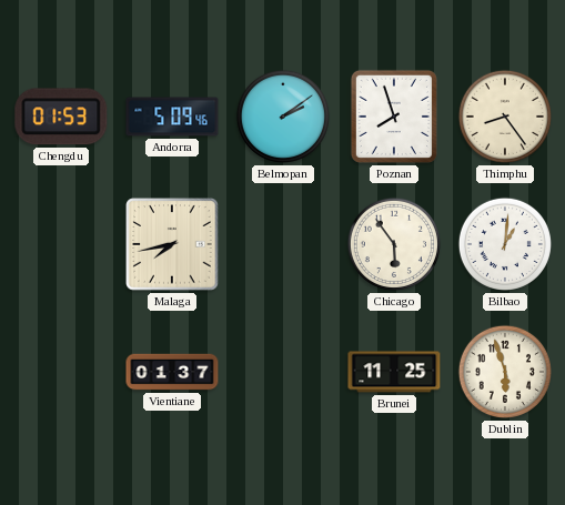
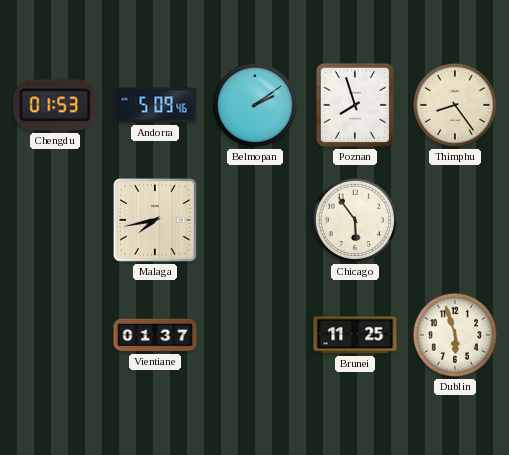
Bilbao: 1:01 -> none (505, 244)
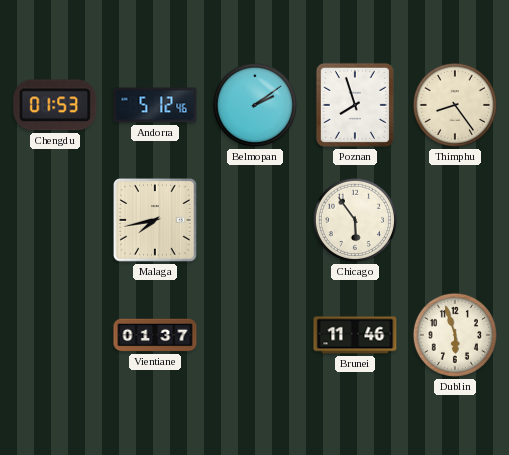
Andorra: 5:09 -> 5:12 (155, 105)
Brunei: 11:25 -> 11:46 (355, 335)
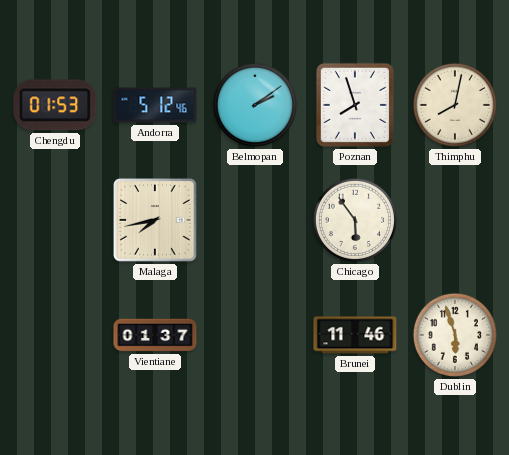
Thimphu: 8:24 -> 8:02 (455, 105)
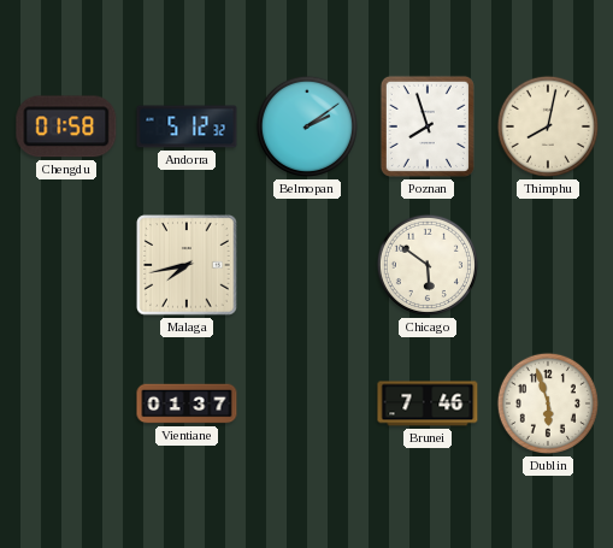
Chengdu: 01:53 -> 01:58 (66, 126)
Andorra: 5:12:46 -> 5:12:32 (187, 126)
Chicago: 5:54 -> 5:51 (428, 265)
Brunei: 11:46 -> 7:46 (428, 403)
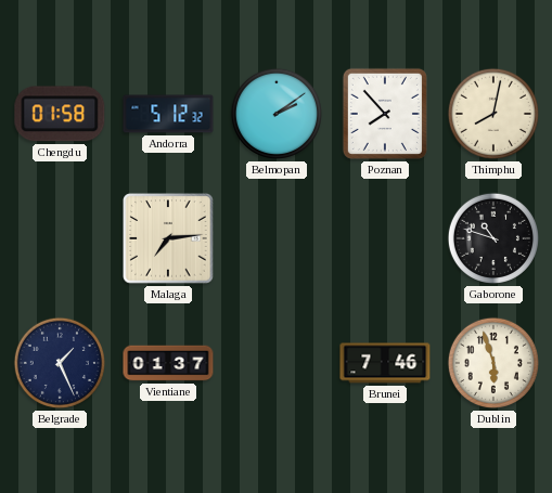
Poznan: 7:57 -> 7:53 (385, 114)
Malaga: 7:43 -> 7:14 (168, 238)
Chicago: 5:51 -> none (428, 265)
Gaborone: none -> 10:48 (493, 238)
Belgrade: none -> 1:26 (60, 363)
